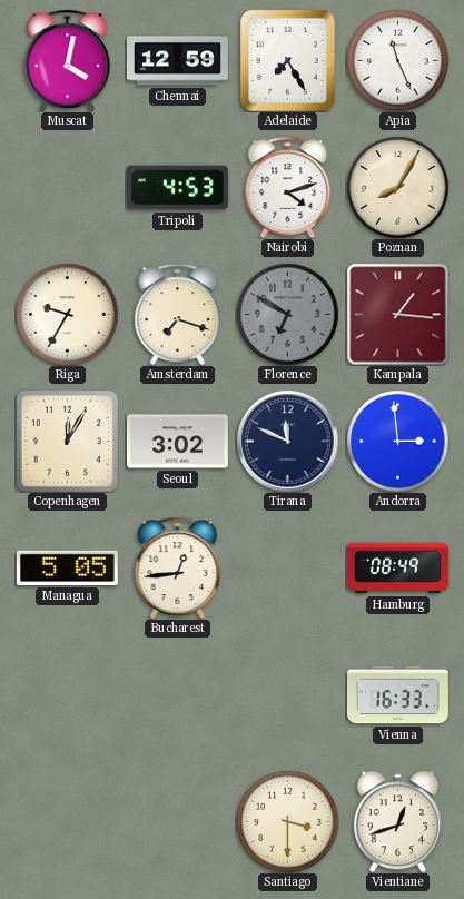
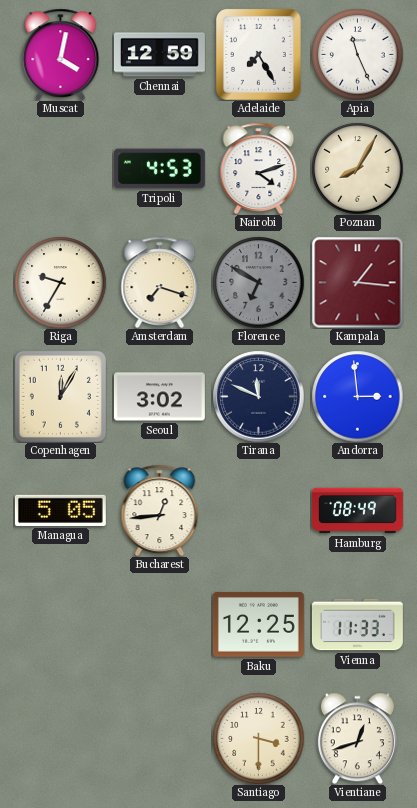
Baku: none -> 12:25 (258, 624)
Vienna: 16:33 -> 11:33 (357, 625)
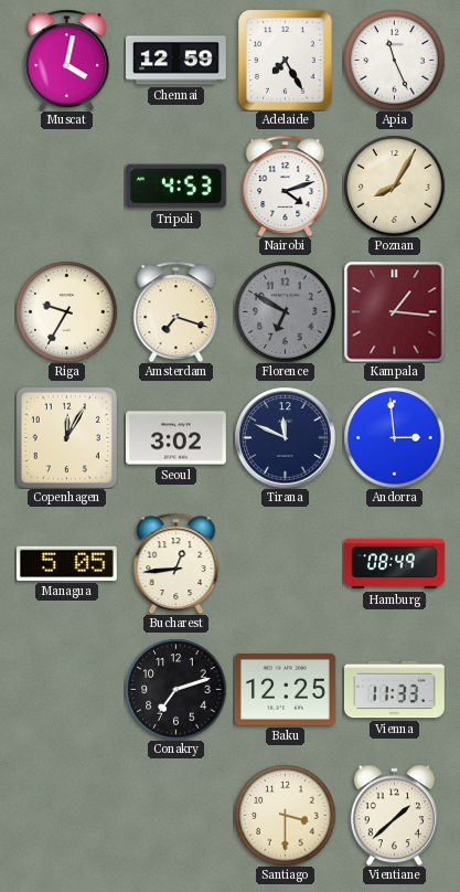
Conakry: none -> 7:12 (175, 689)
Vientiane: 12:42 -> 1:38 (394, 815)
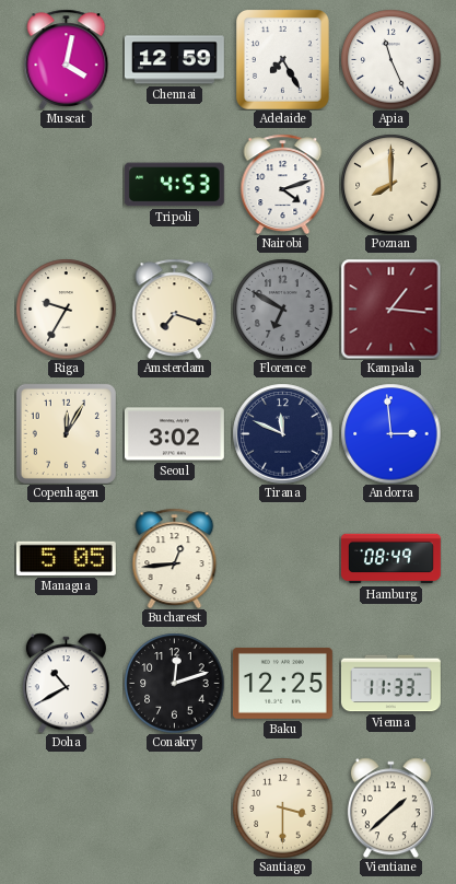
Poznan: 8:05 -> 8:00 (390, 184)
Doha: none -> 10:40 (66, 683)
Conakry: 7:12 -> 12:12 (174, 683)
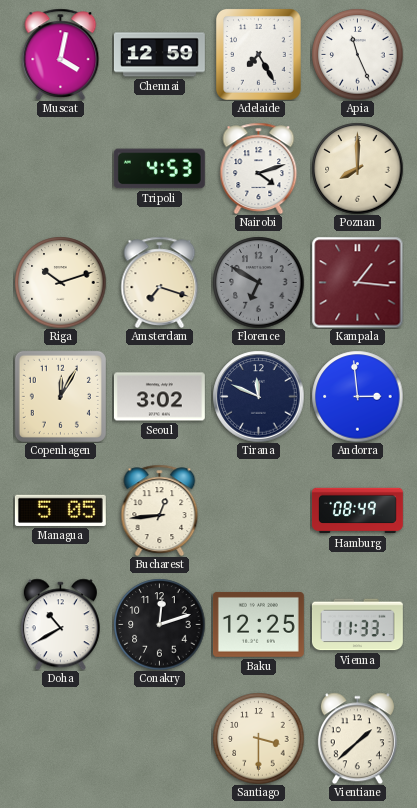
Riga: 9:35 -> 10:12 (60, 282)
